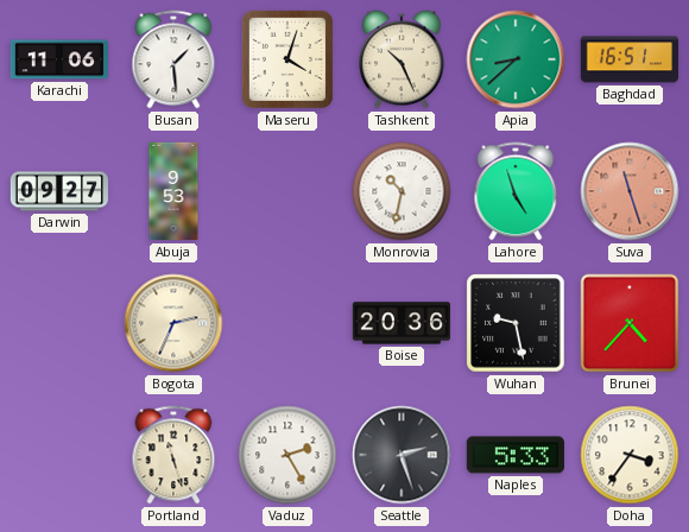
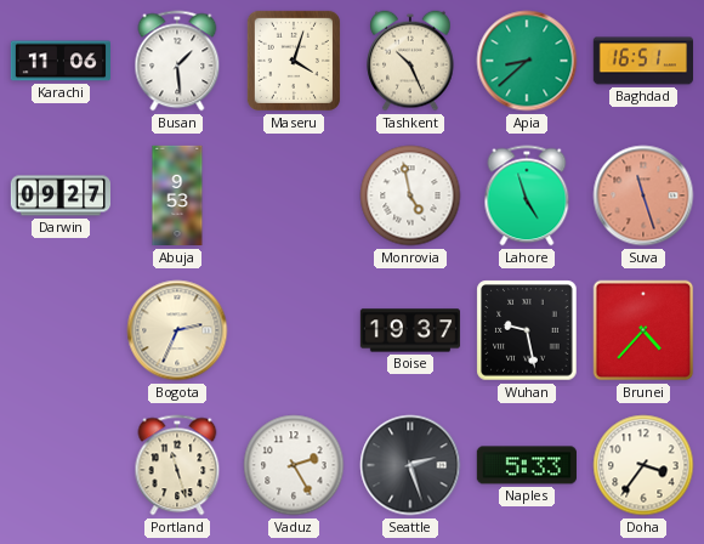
Monrovia: 10:32 -> 4:58 (410, 195)
Boise: 20:36 -> 19:37 (409, 330)
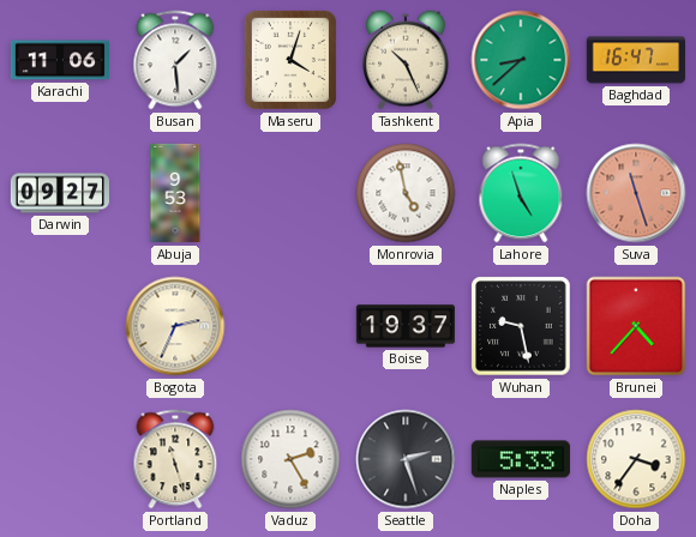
Baghdad: 16:51 -> 16:47 (635, 60)
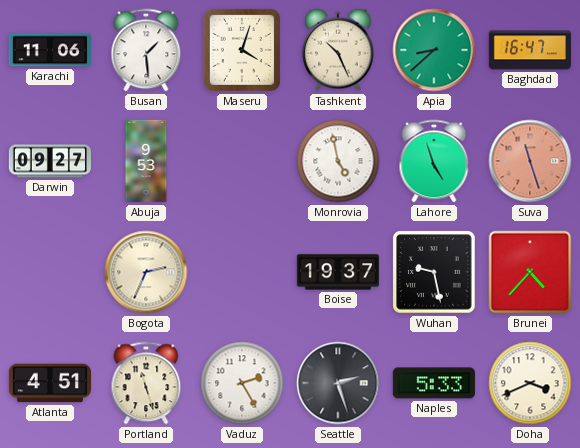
Atlanta: none -> 4:51 (49, 383)
Doha: 3:36 -> 3:41 (530, 383)
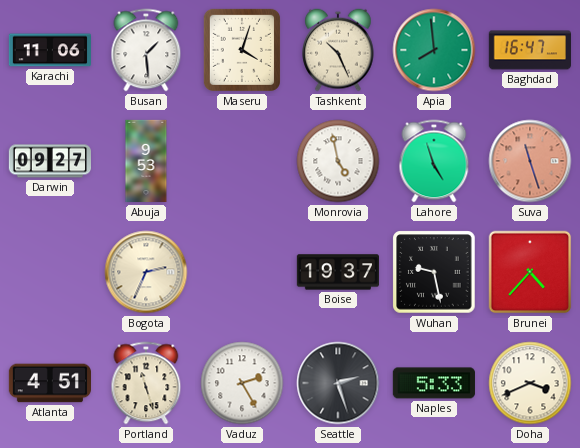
Apia: 8:38 -> 7:59 (434, 50)
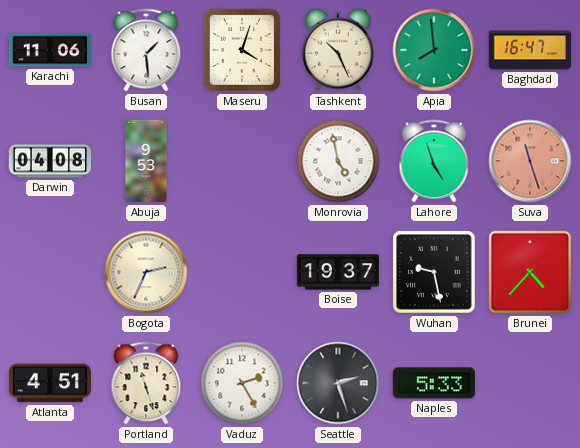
Darwin: 09:27 -> 04:08 (49, 161)
Doha: 3:41 -> none (530, 383)
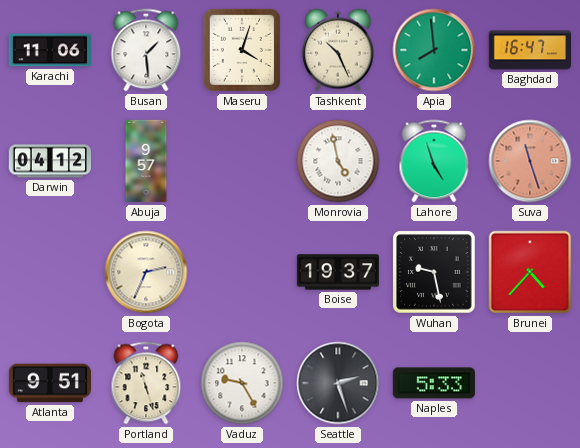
Darwin: 04:08 -> 04:12 (49, 161)
Abuja: 9:53 -> 9:57 (146, 161)
Atlanta: 4:51 -> 9:51 (49, 383)
Vaduz: 2:25 -> 9:25 (242, 383)
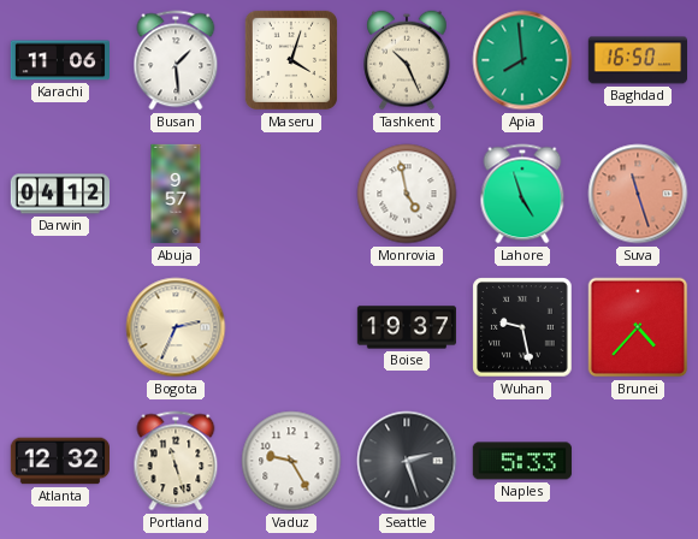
Baghdad: 16:47 -> 16:50 (637, 60)
Atlanta: 9:51 -> 12:32 (59, 461)
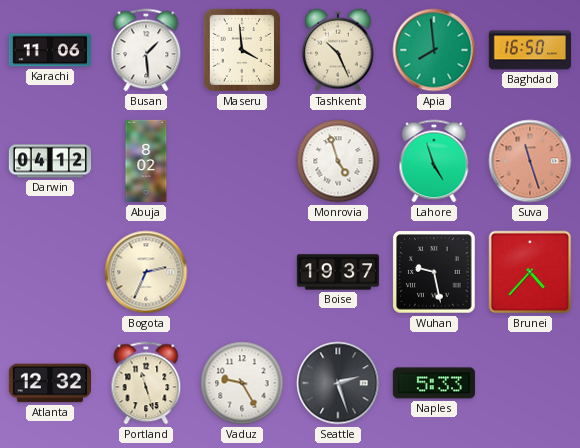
Maseru: 4:03 -> 3:59 (242, 50)
Abuja: 9:57 -> 8:02 (146, 161)
Monrovia: 4:58 -> 4:57 (338, 161)
